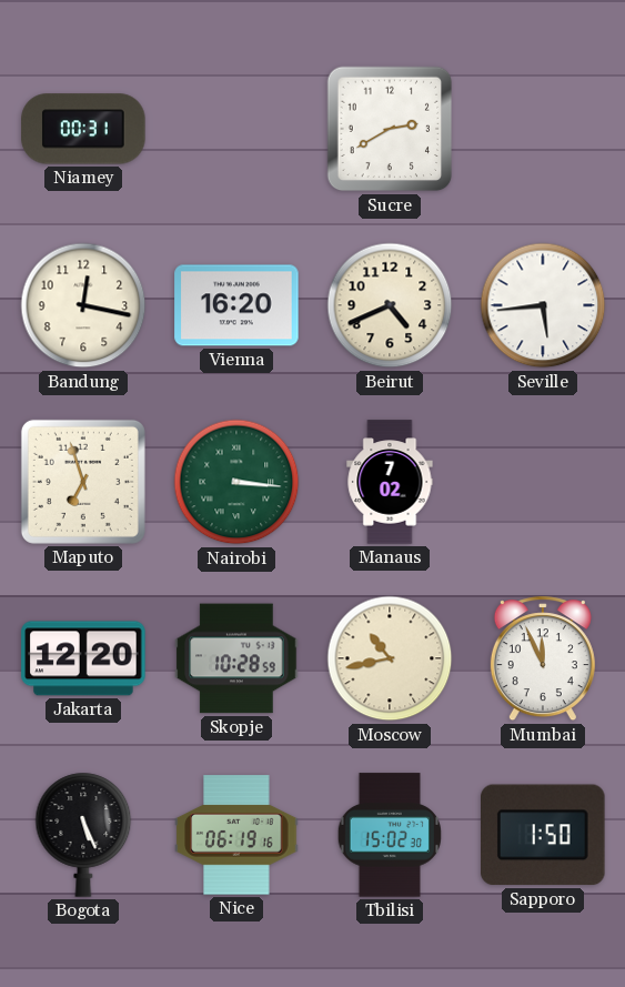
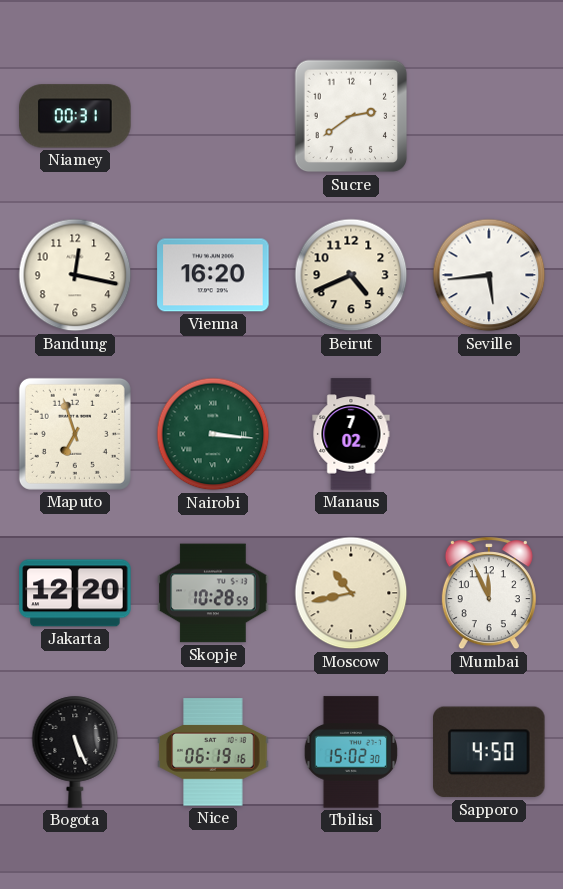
Sucre: 2:40 -> 2:39 (351, 116)
Sapporo: 1:50 -> 4:50 (490, 752)
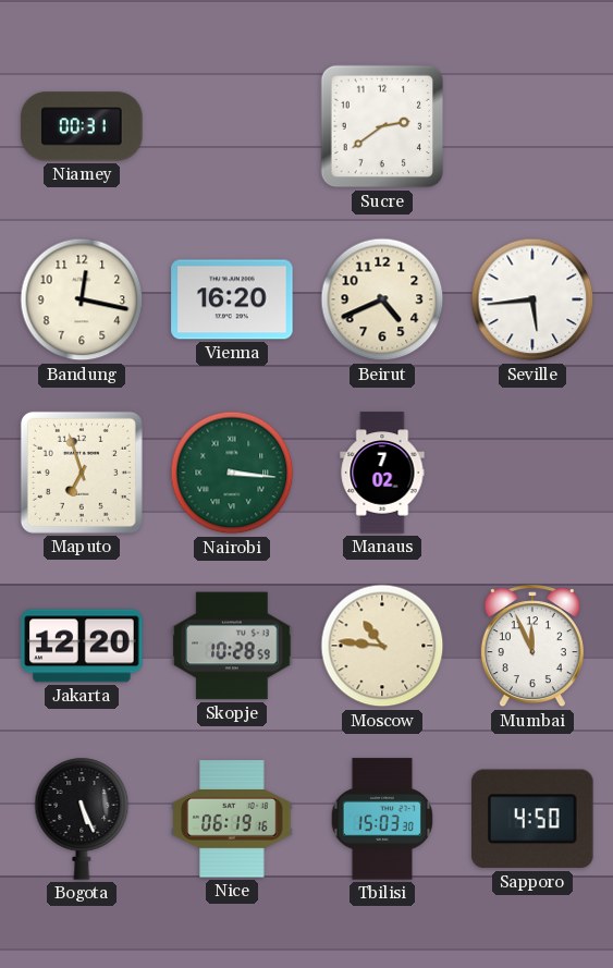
Moscow: 10:43 -> 10:46 (382, 646)
Tbilisi: 15:02 -> 15:03 (382, 819)
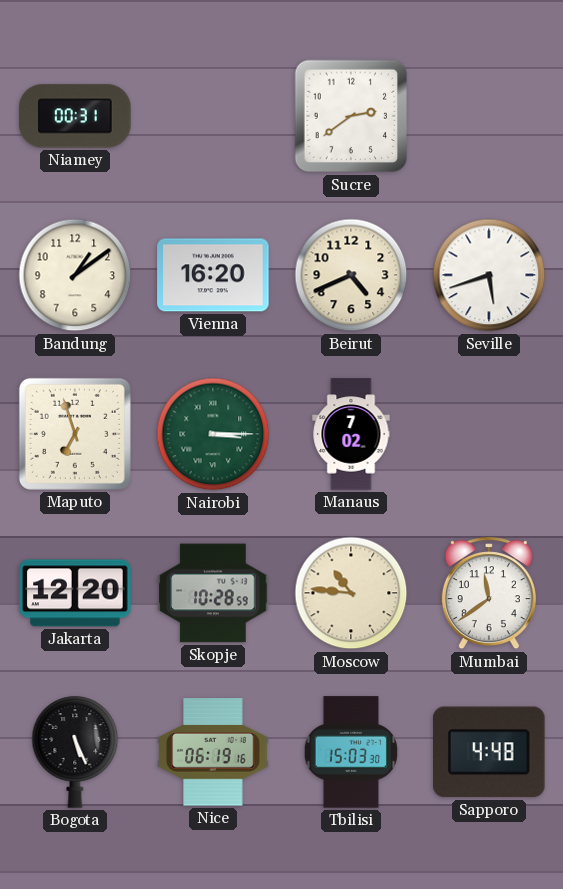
Bandung: 12:17 -> 1:09 (75, 275)
Seville: 5:44 -> 5:42 (489, 275)
Nairobi: 3:16 -> 3:15 (213, 434)
Mumbai: 11:56 -> 11:39 (489, 594)
Sapporo: 4:50 -> 4:48 (490, 752)
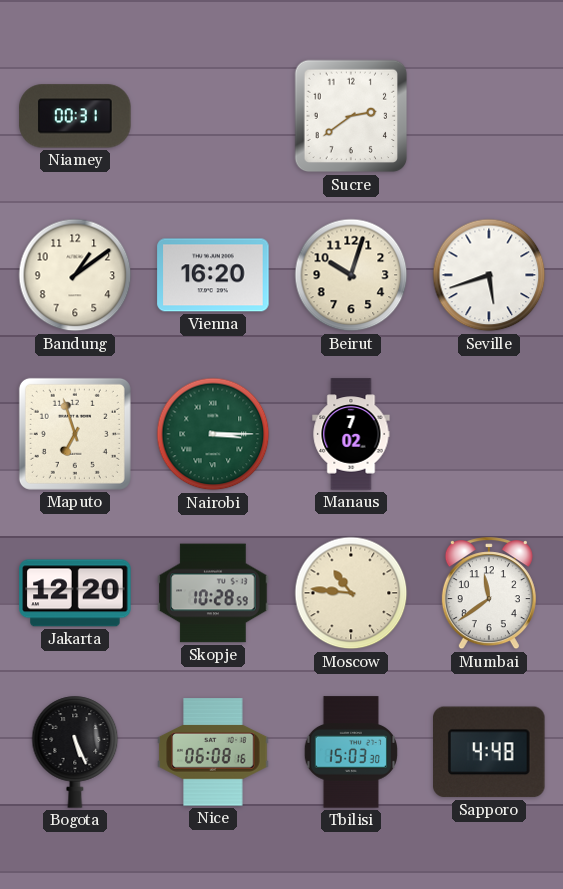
Beirut: 4:41 -> 10:03 (351, 275)
Nice: 06:19 -> 06:08 (213, 752)
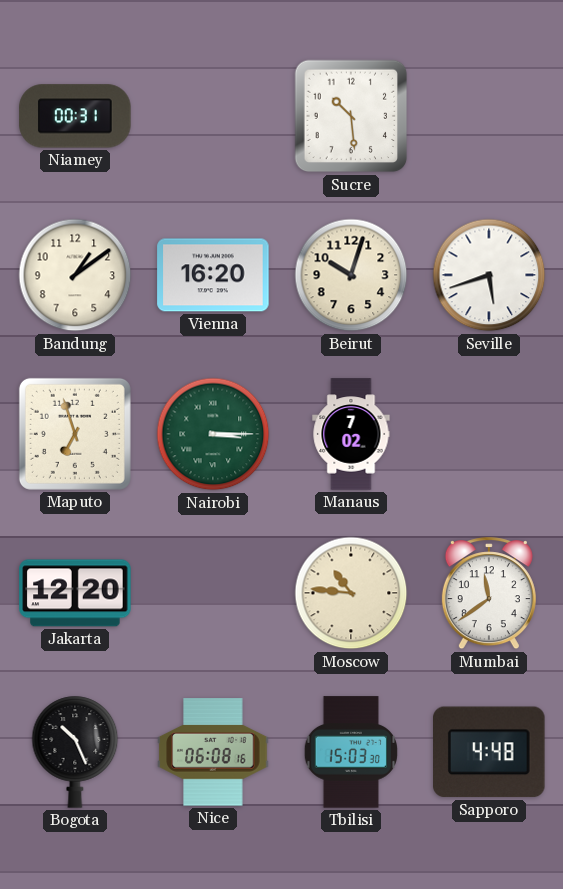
Sucre: 2:39 -> 10:29 (351, 116)
Skopje: 10:28 -> none (213, 593)
Bogota: 5:26 -> 10:26 (75, 752)
